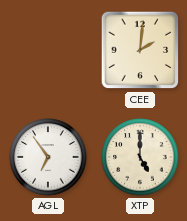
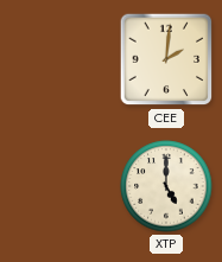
AGL: 6:54 -> none (48, 157)
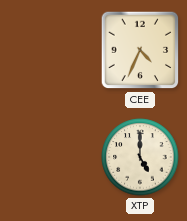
CEE: 2:01 -> 4:34 (140, 50)
